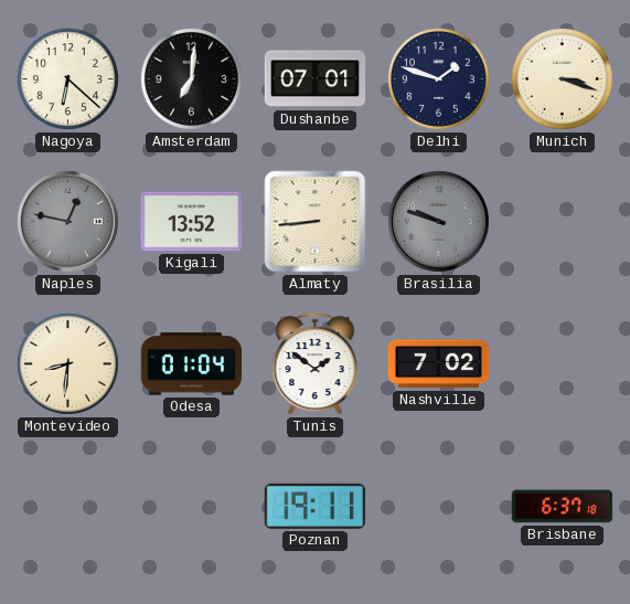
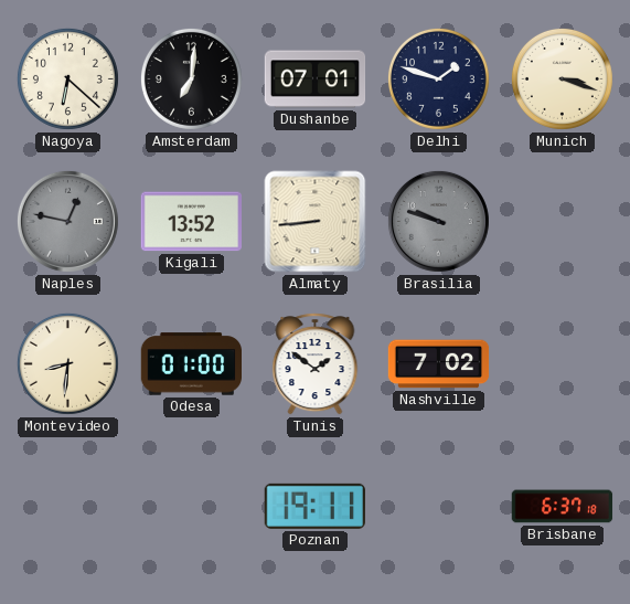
Odesa: 01:04 -> 01:00 (191, 364)
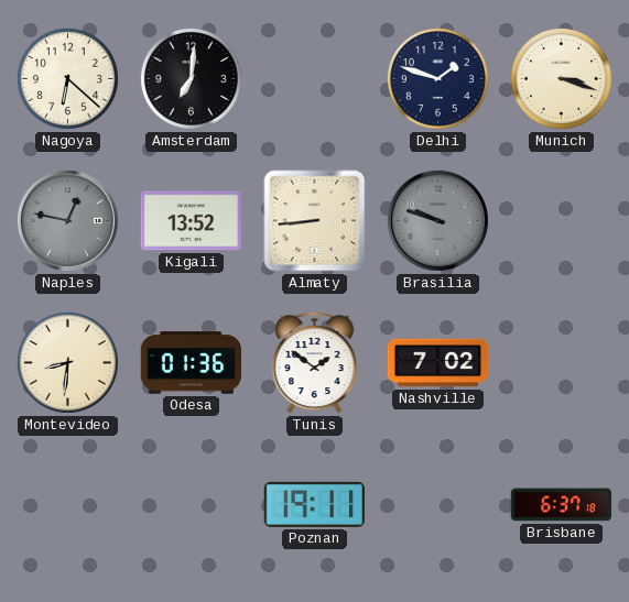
Dushanbe: 07:01 -> none (316, 80)
Odesa: 01:00 -> 01:36 (191, 363)
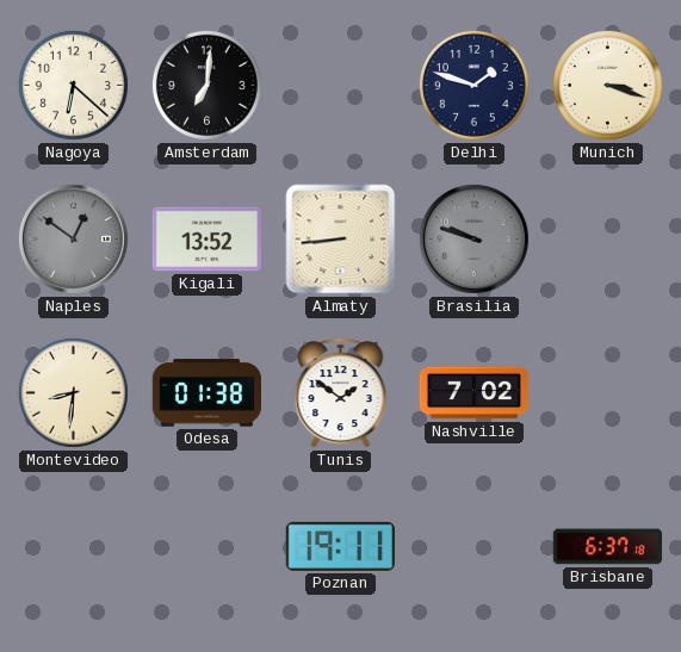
Naples: 12:47 -> 12:51 (73, 238)
Odesa: 01:36 -> 01:38 (206, 393)
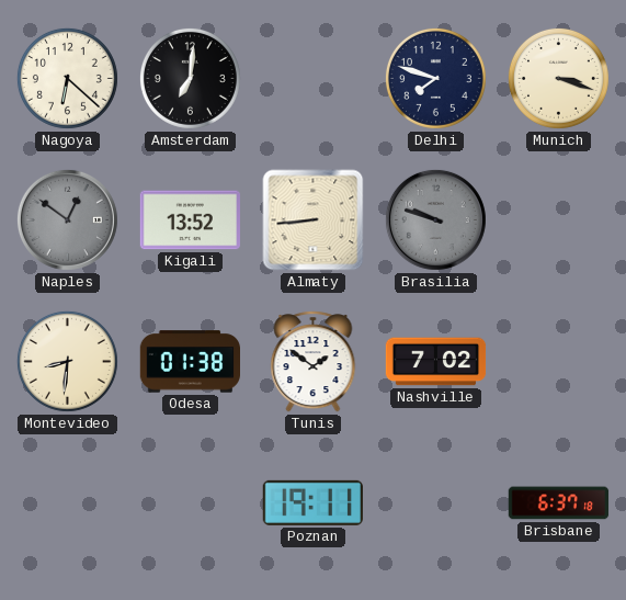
Delhi: 1:48 -> 7:48 (435, 78)
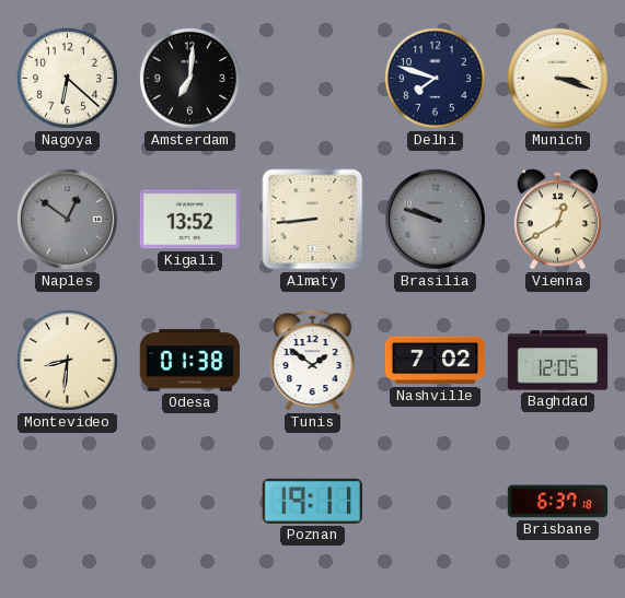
Vienna: none -> 12:40 (558, 220)
Baghdad: none -> 12:05 (558, 361)
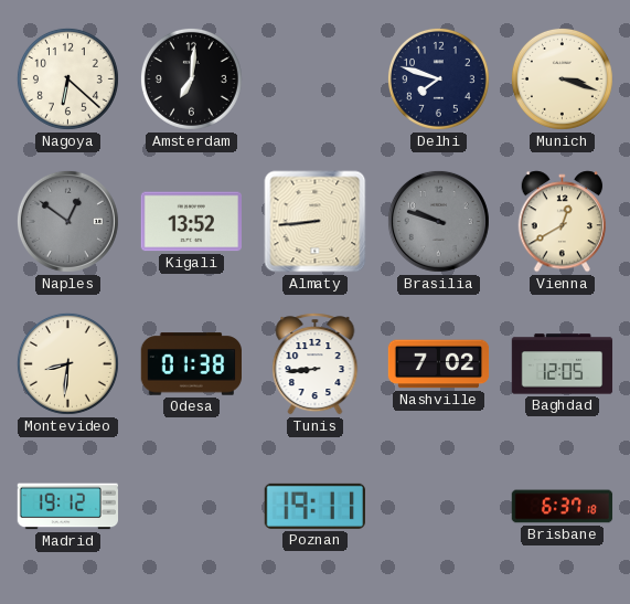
Tunis: 1:51 -> 8:44 (316, 364)
Madrid: none -> 19:12 (67, 507)
